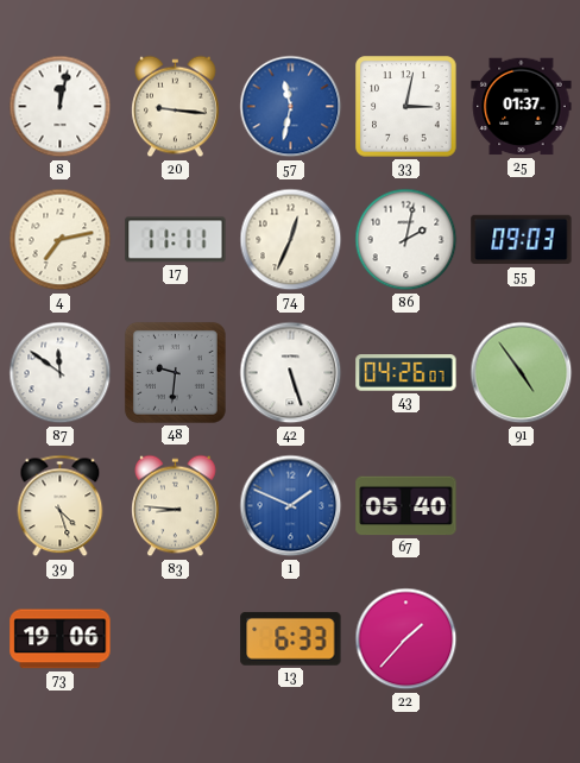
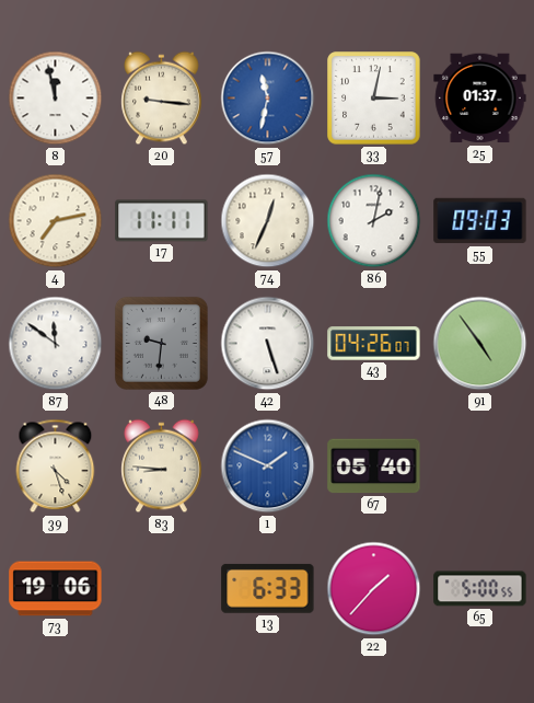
8: 12:02 -> 11:58 (56, 99)
65: none -> 5:00 (480, 589)
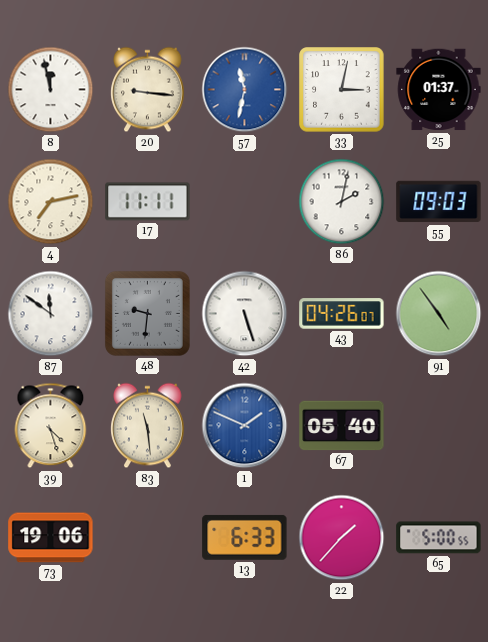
74: 12:34 -> none (268, 221)
83: 8:46 -> 11:29 (148, 426)
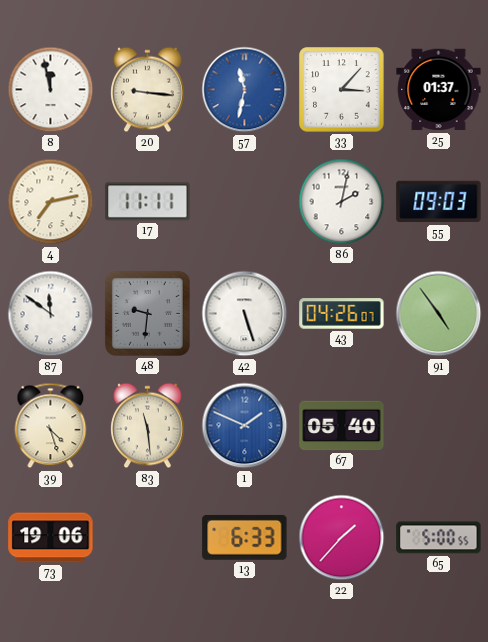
33: 3:02 -> 3:07 (342, 90)
